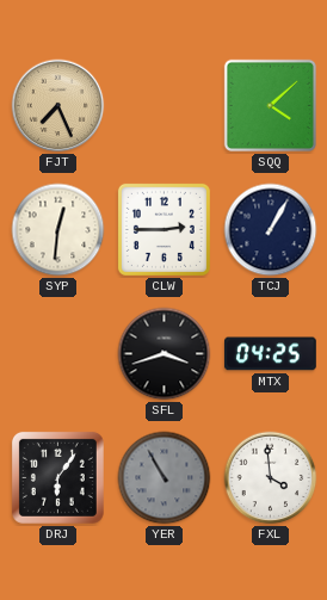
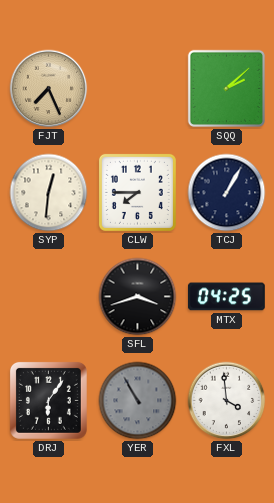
SQQ: 4:08 -> 2:08 (226, 88)
CLW: 2:45 -> 7:45 (137, 192)
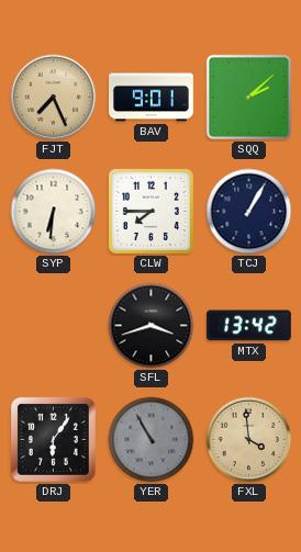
BAV: none -> 9:01 (152, 98)
SYP: 12:31 -> 6:31 (54, 212)
MTX: 04:25 -> 13:42 (248, 326)
FXL dial: white -> champagne (249, 440)
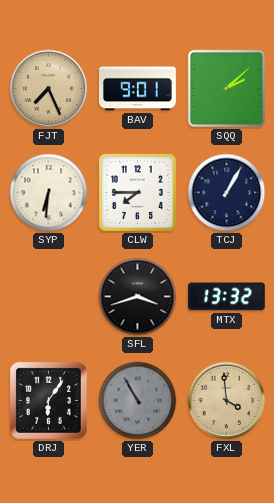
MTX: 13:42 -> 13:32 (226, 297)
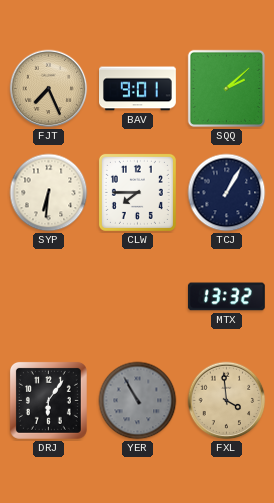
SFL: 3:42 -> none (138, 297)
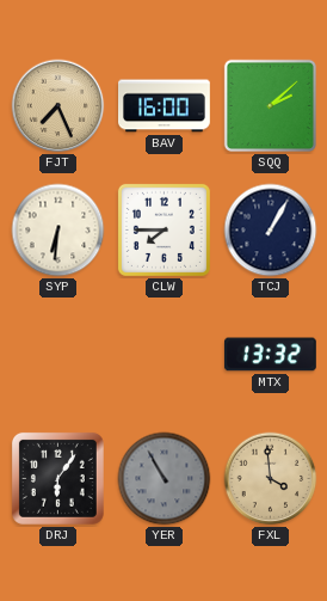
BAV: 9:01 -> 16:00 (165, 106)
